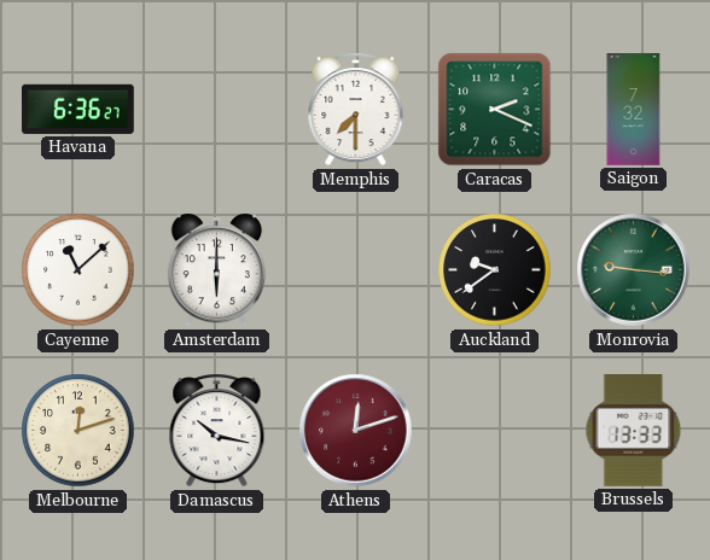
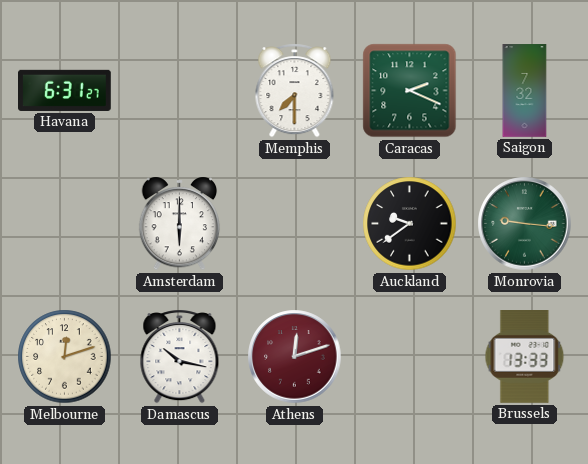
Havana: 6:36 -> 6:31 (65, 90)
Cayenne: 11:08 -> none (78, 270)
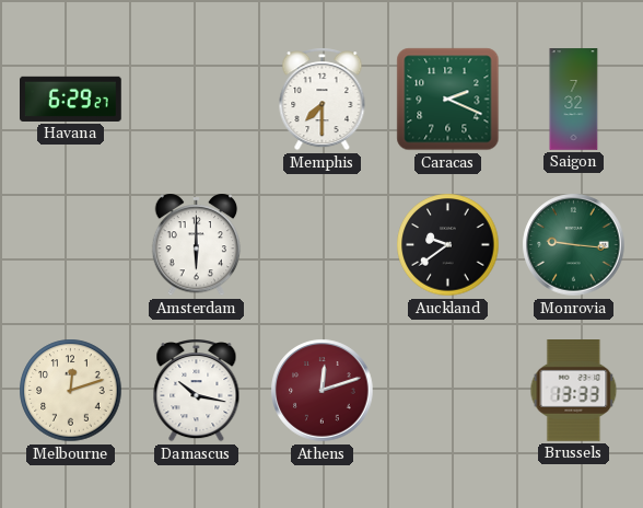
Havana: 6:31 -> 6:29 (71, 99)
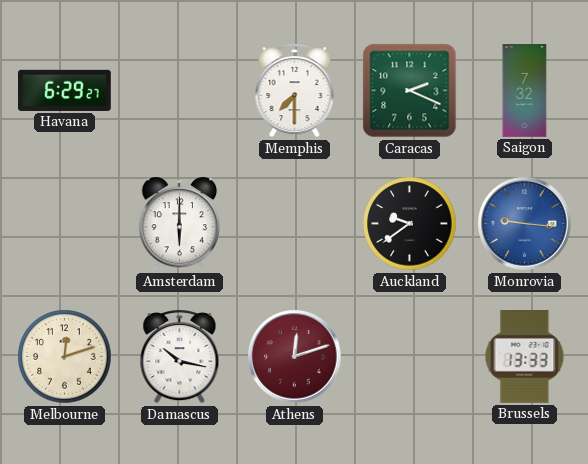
Monrovia dial: green -> blue (525, 224)
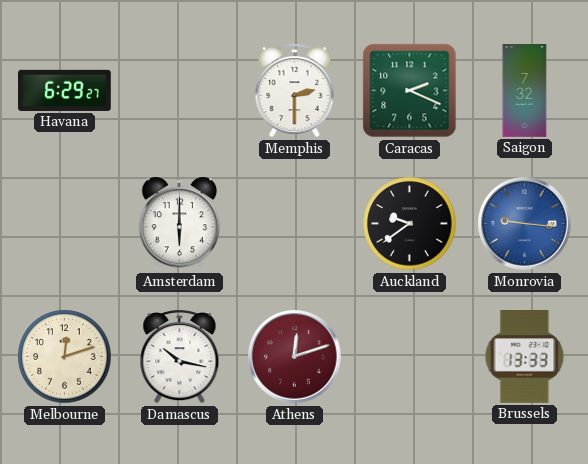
Memphis: 7:30 -> 2:30 (295, 91)
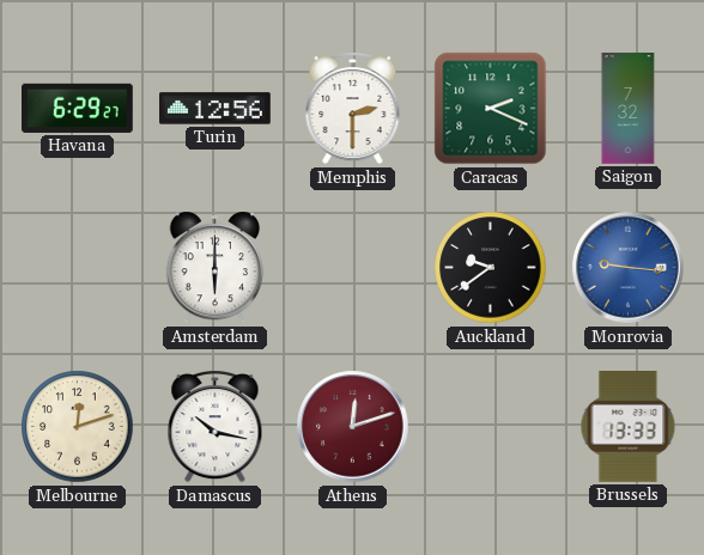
Turin: none -> 12:56 (216, 109)
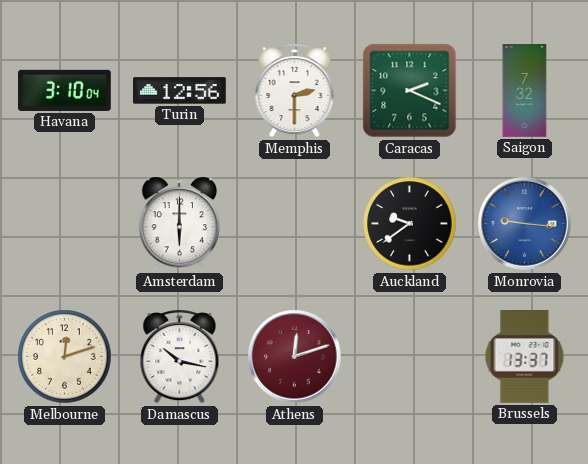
Havana: 6:29 -> 3:10 (65, 90)
Brussels: 13:33 -> 13:37 (525, 357)
